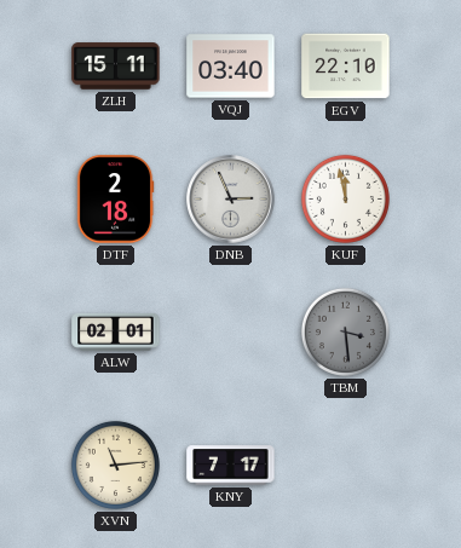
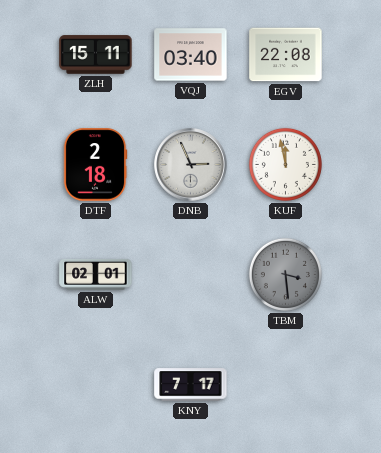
EGV: 22:10 -> 22:08 (286, 55)
XVN: 11:14 -> none (115, 465)
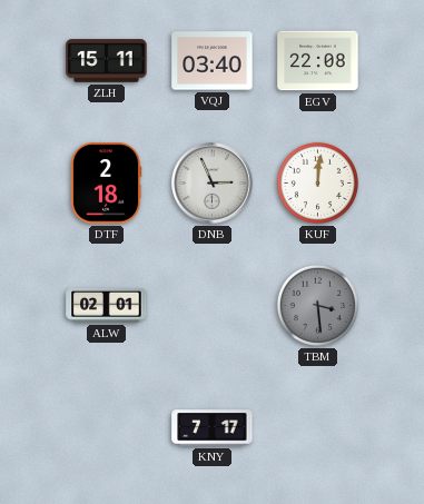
KUF: 11:58 -> 12:01 (317, 182)
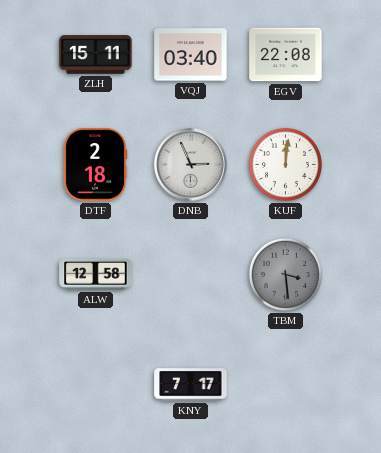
ALW: 02:01 -> 12:58 (96, 275)
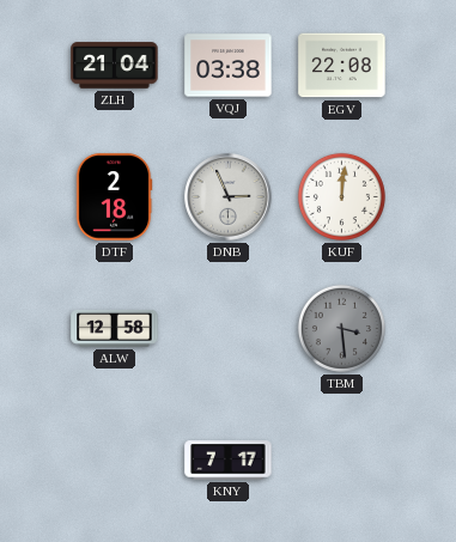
ZLH: 15:11 -> 21:04 (115, 66)
VQJ: 03:40 -> 03:38 (229, 66)
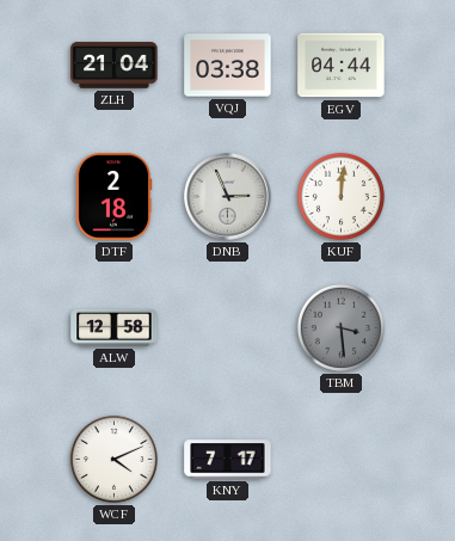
EGV: 22:08 -> 04:44 (342, 66)
WCF: none -> 4:11 (113, 459)
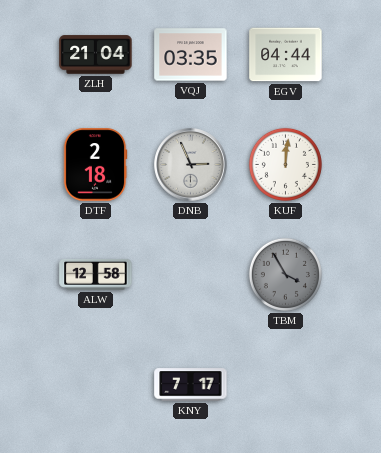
VQJ: 03:38 -> 03:35 (191, 55)
TBM: 3:29 -> 3:55 (285, 274)
WCF: 4:11 -> none (113, 459)
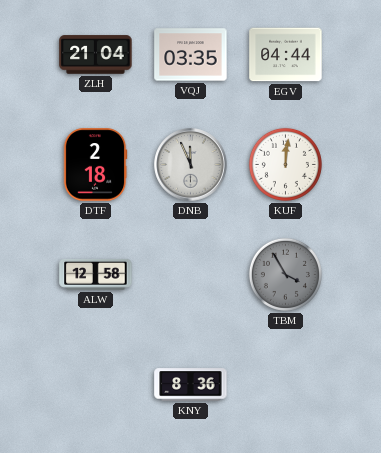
DNB: 2:56 -> 11:56 (191, 165)
KNY: 7:17 -> 8:36 (191, 385)
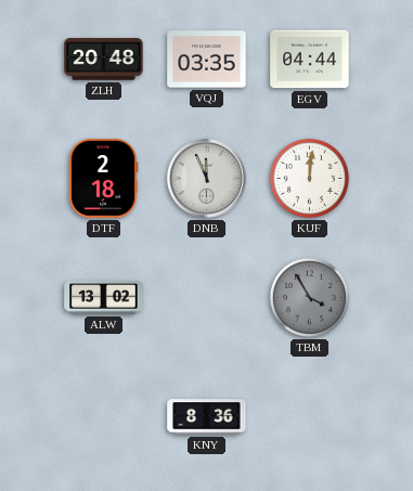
ZLH: 21:04 -> 20:48 (104, 60)
ALW: 12:58 -> 13:02 (104, 298)
